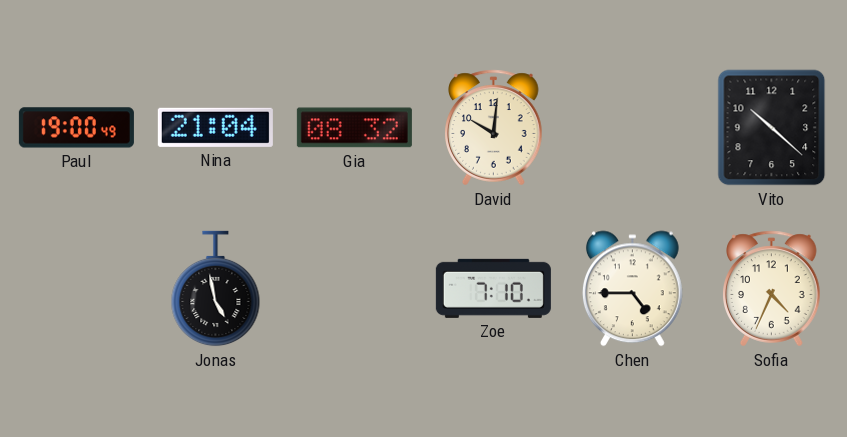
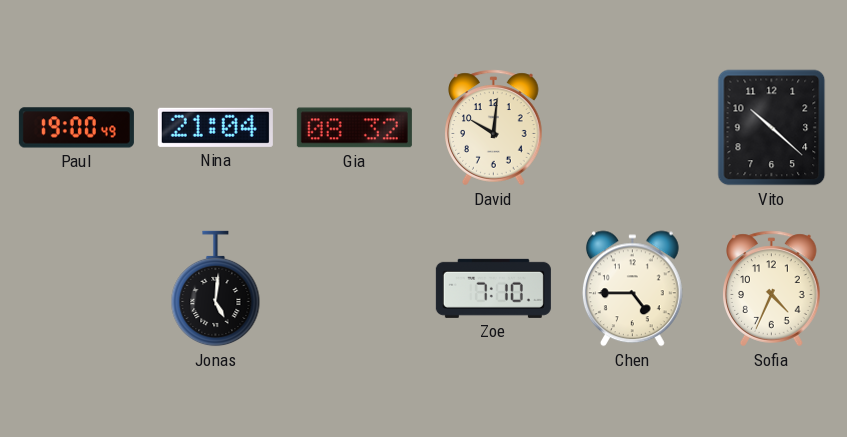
Jonas: 4:58 -> 5:01 (216, 289)
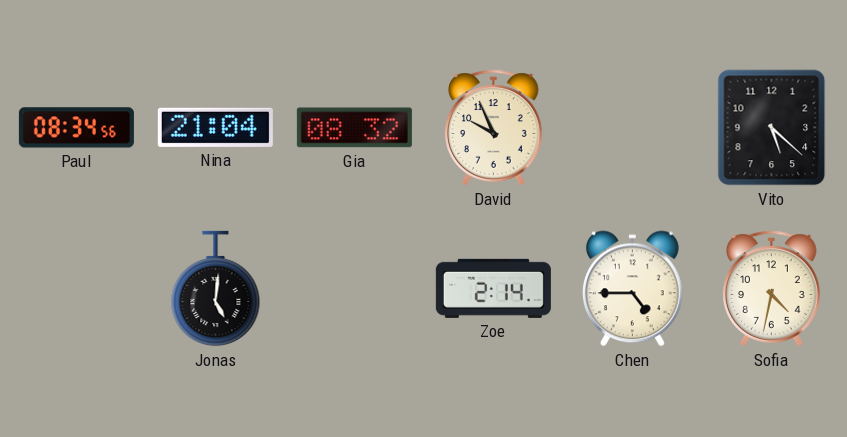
Paul: 19:00 -> 08:34 (76, 128)
David: 10:01 -> 9:56 (494, 128)
Vito: 10:22 -> 5:22 (772, 128)
Zoe: 7:10 -> 2:14 (493, 288)
Sofia: 4:34 -> 4:32 (772, 289)
